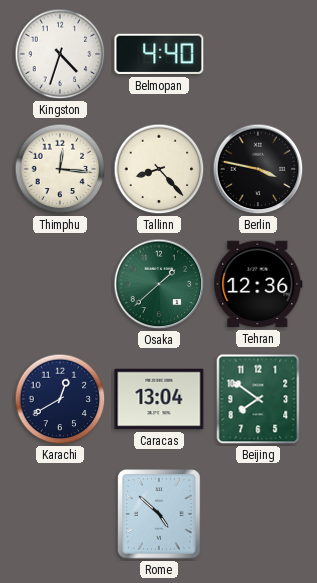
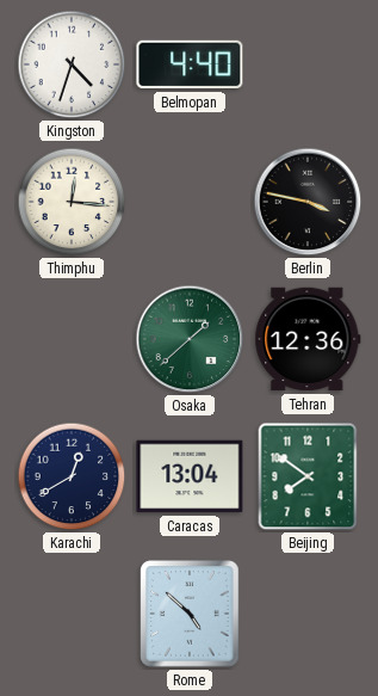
Tallinn: 8:23 -> none (159, 169)
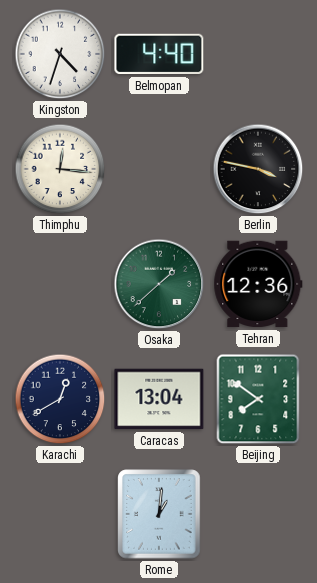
Rome: 4:52 -> 1:01 (159, 514)
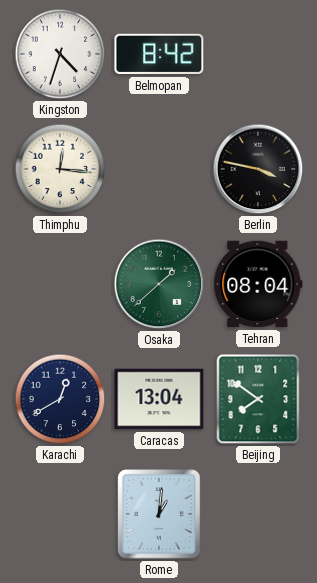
Belmopan: 4:40 -> 8:42 (159, 54)
Tehran: 12:36 -> 08:04 (258, 284)
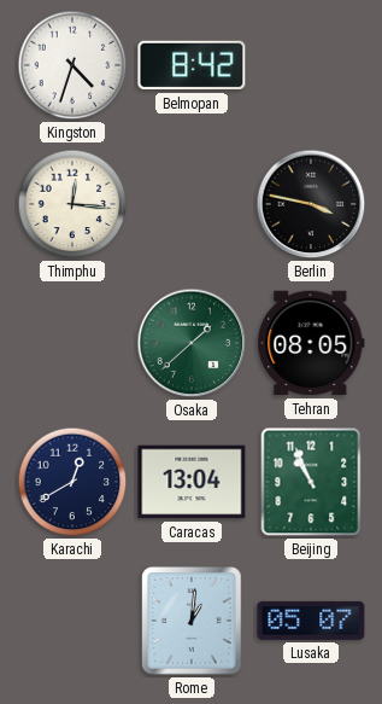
Tehran: 08:04 -> 08:05 (311, 343)
Beijing: 7:51 -> 10:56 (311, 482)
Lusaka: none -> 05:07 (311, 621)
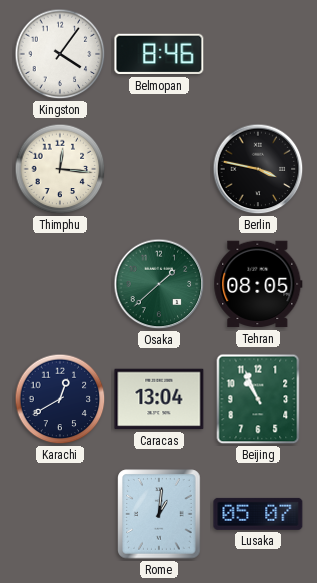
Kingston: 4:33 -> 4:06 (60, 54)
Belmopan: 8:42 -> 8:46 (159, 54)
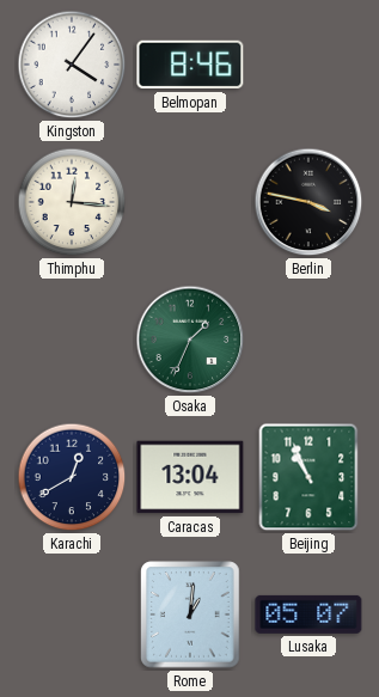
Osaka: 1:38 -> 1:34 (190, 340)
Tehran: 08:05 -> none (258, 284)
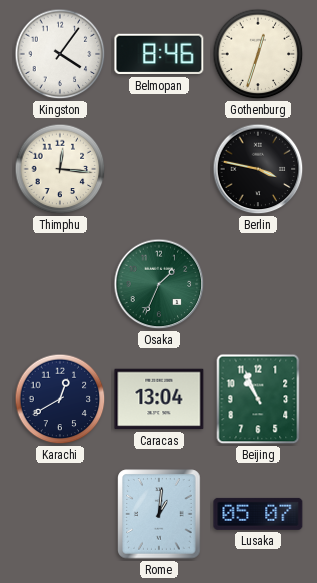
Gothenburg: none -> 12:33 (258, 54)
